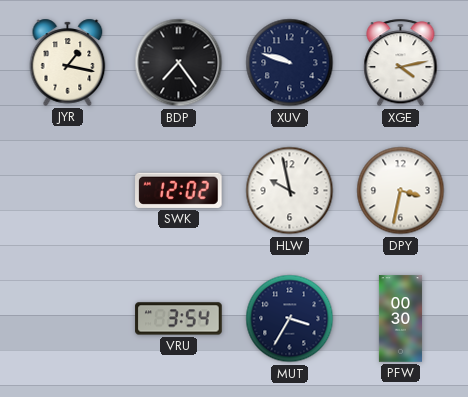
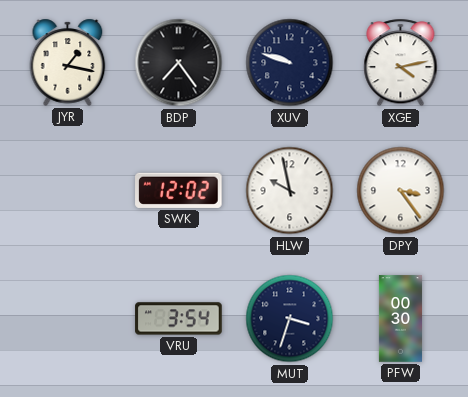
DPY: 3:32 -> 3:24 (401, 191)
MUT: 3:35 -> 3:33 (290, 319)
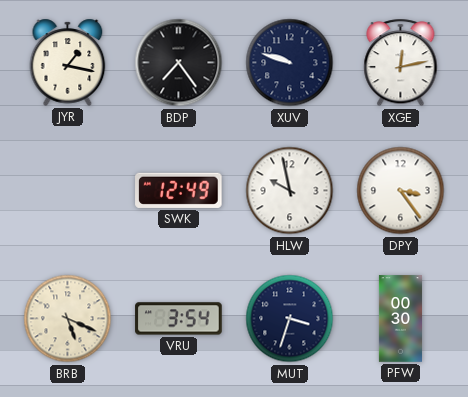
XGE: 4:13 -> 12:13 (401, 63)
SWK: 12:02 -> 12:49 (179, 190)
BRB: none -> 5:19 (68, 319)
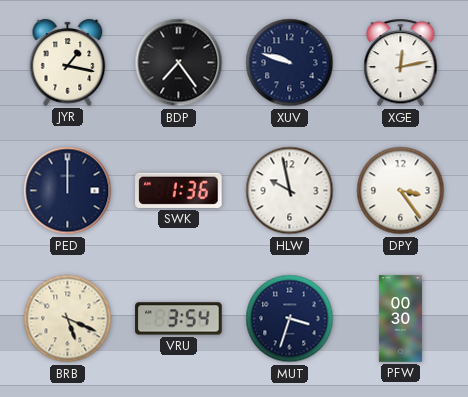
PED: none -> 12:00 (68, 191)
SWK: 12:49 -> 1:36 (179, 190)
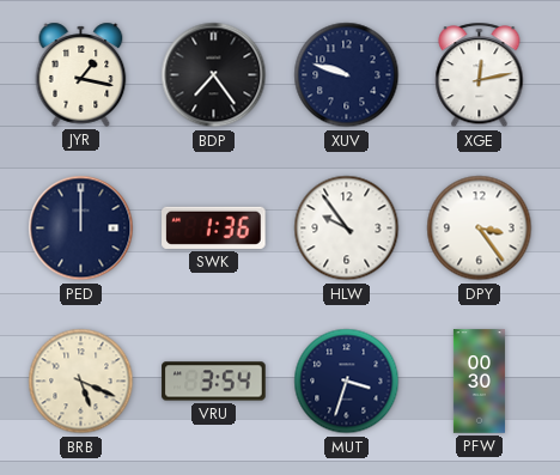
HLW: 9:58 -> 9:54 (347, 229)
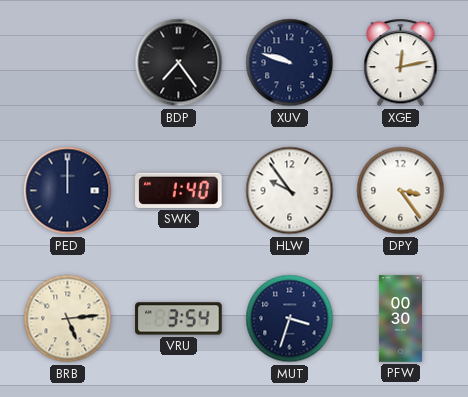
JYR: 1:17 -> none (81, 74)
SWK: 1:36 -> 1:40 (179, 190)
BRB: 5:19 -> 5:14 (68, 319)
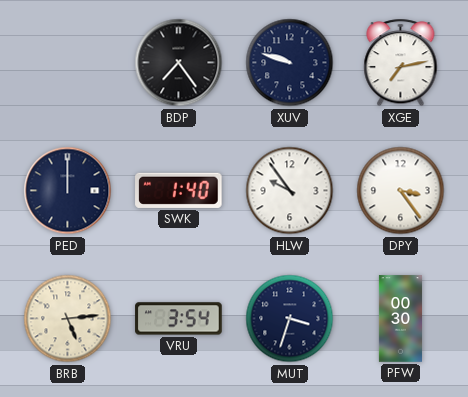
XGE: 12:13 -> 7:13 (401, 63)
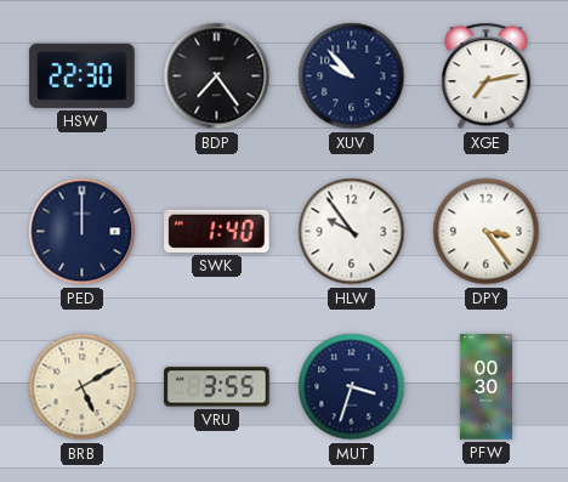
HSW: none -> 22:30 (83, 75)
XUV: 9:48 -> 9:53 (352, 76)
BRB: 5:14 -> 5:10 (83, 387)
VRU: 3:54 -> 3:55 (217, 387)
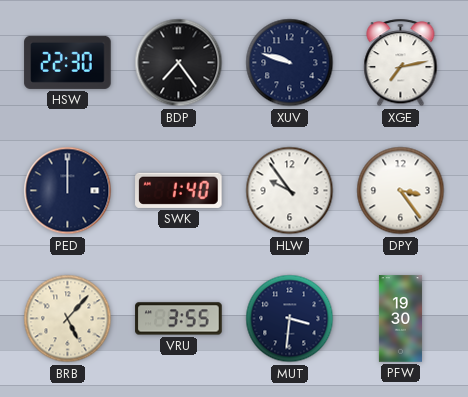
XUV: 9:53 -> 9:48 (290, 63)
BRB: 5:10 -> 5:07 (68, 319)
MUT: 3:33 -> 3:31 (290, 319)
PFW: 00:30 -> 19:30 (400, 319)
